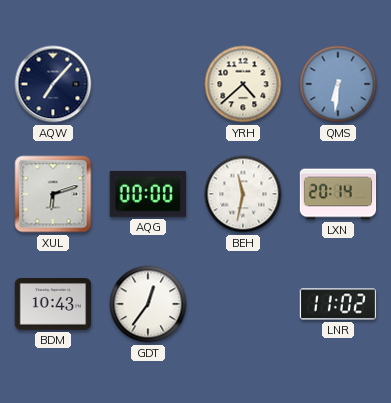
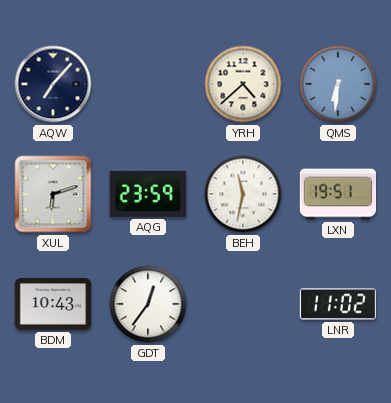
AQG: 00:00 -> 23:59 (148, 194)
LXN: 20:14 -> 19:51 (338, 194)
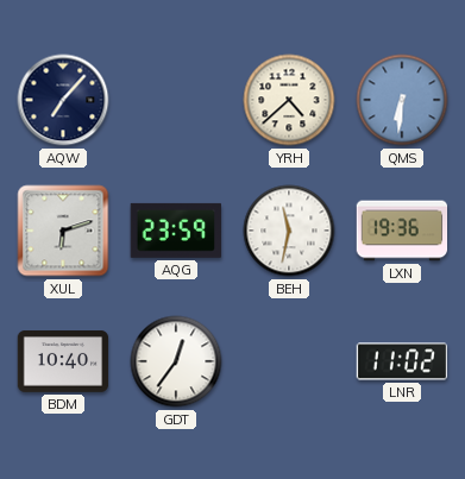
LXN: 19:51 -> 19:36 (402, 231)
BDM: 10:43 -> 10:40 (63, 363)
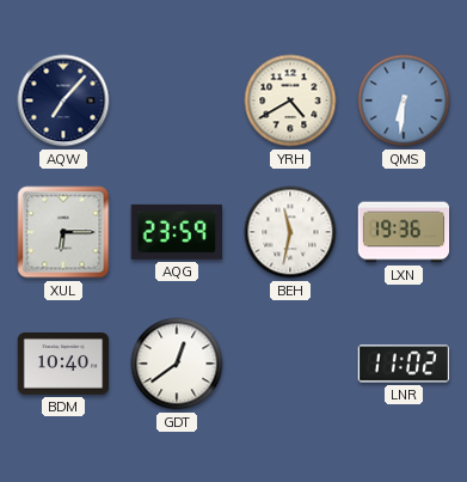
YRH: 4:38 -> 4:40 (290, 100)
XUL: 6:12 -> 6:15 (63, 232)
GDT: 12:36 -> 12:39 (177, 364)
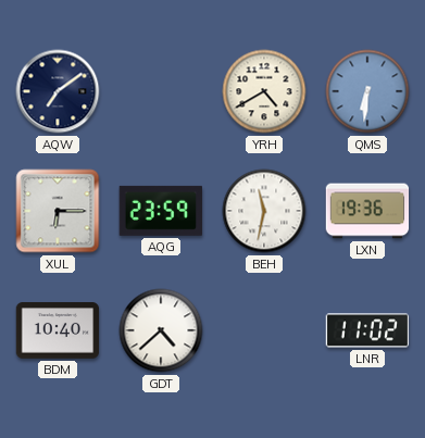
AQW: 7:07 -> 7:09 (58, 91)
GDT: 12:39 -> 4:38 (161, 330)
